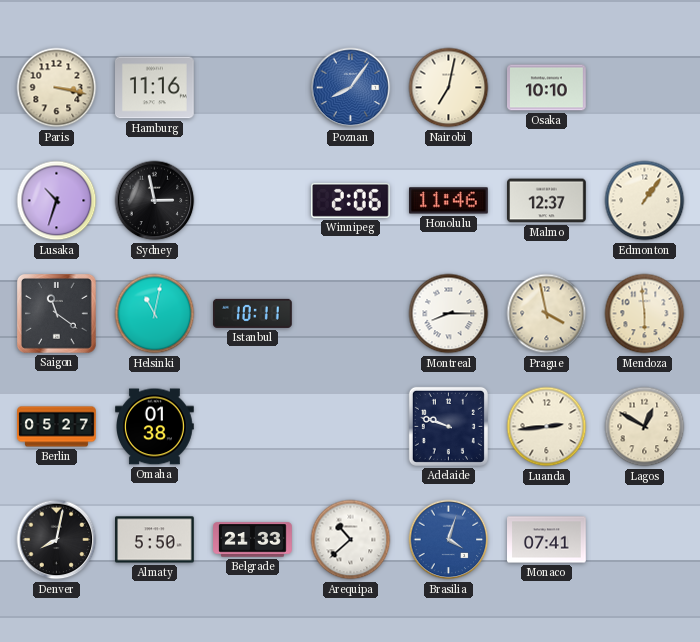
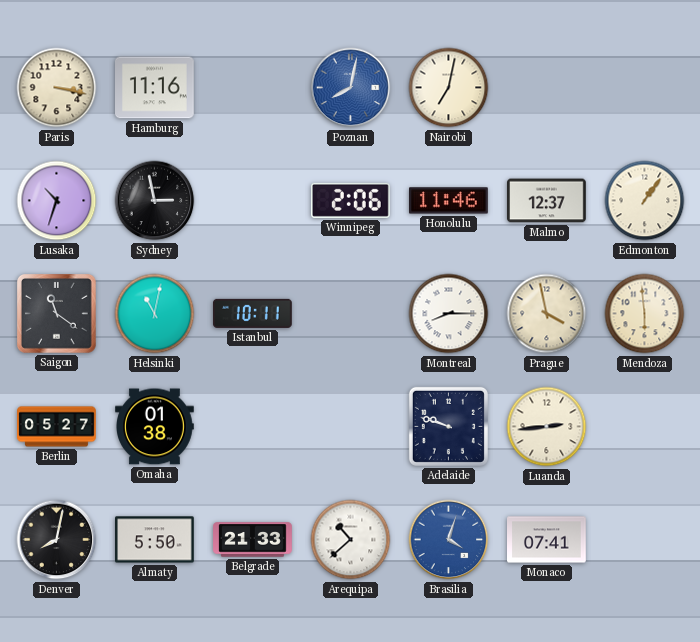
Poznan: 8:06 -> 8:02 (351, 88)
Osaka: 10:10 -> none (547, 88)
Lagos: 12:50 -> none (645, 427)
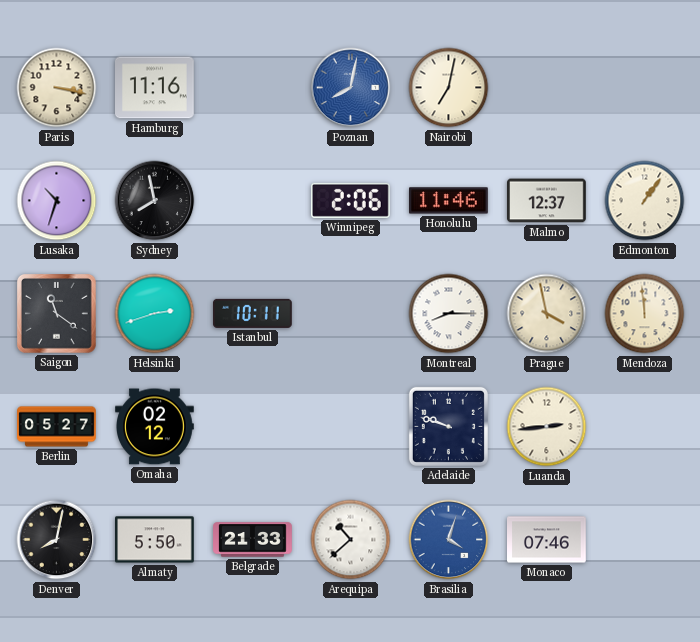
Sydney: 2:58 -> 7:58 (155, 201)
Helsinki: 11:02 -> 2:42 (155, 314)
Mendoza: 5:59 -> 11:59 (645, 314)
Omaha: 01:38 -> 02:12 (155, 427)
Monaco: 07:41 -> 07:46 (547, 540)
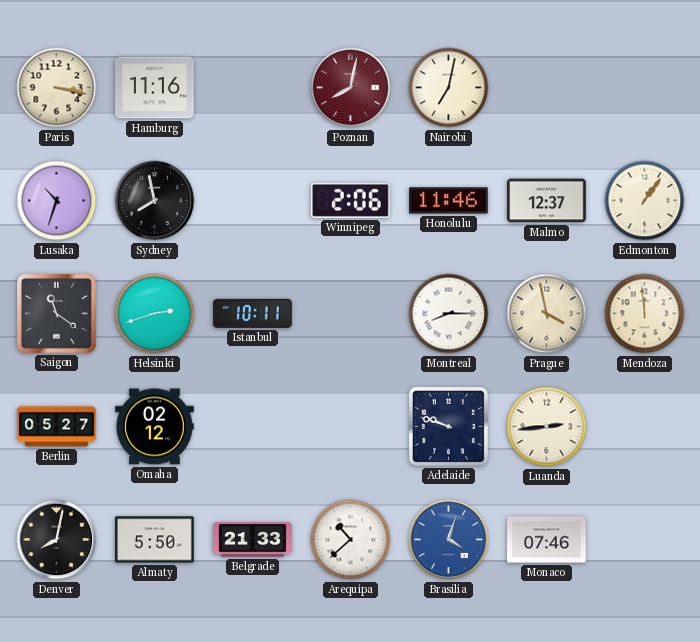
Poznan dial: blue -> burgundy (351, 88)
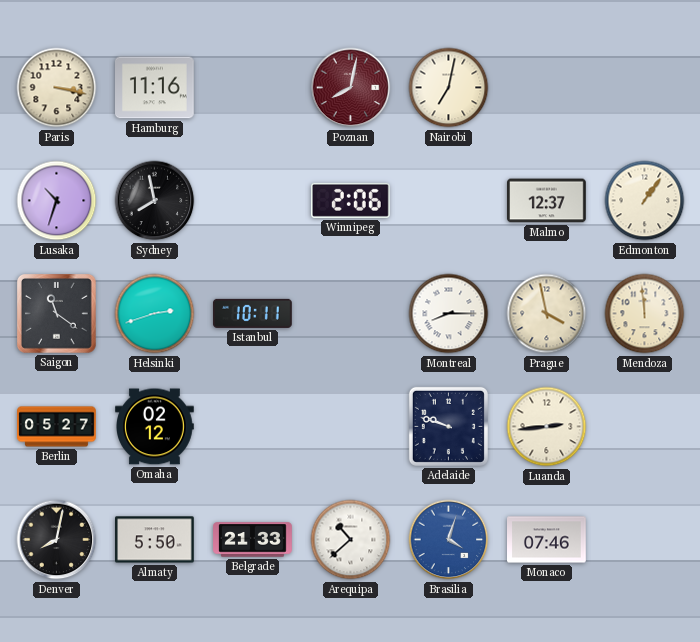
Honolulu: 11:46 -> none (449, 201)
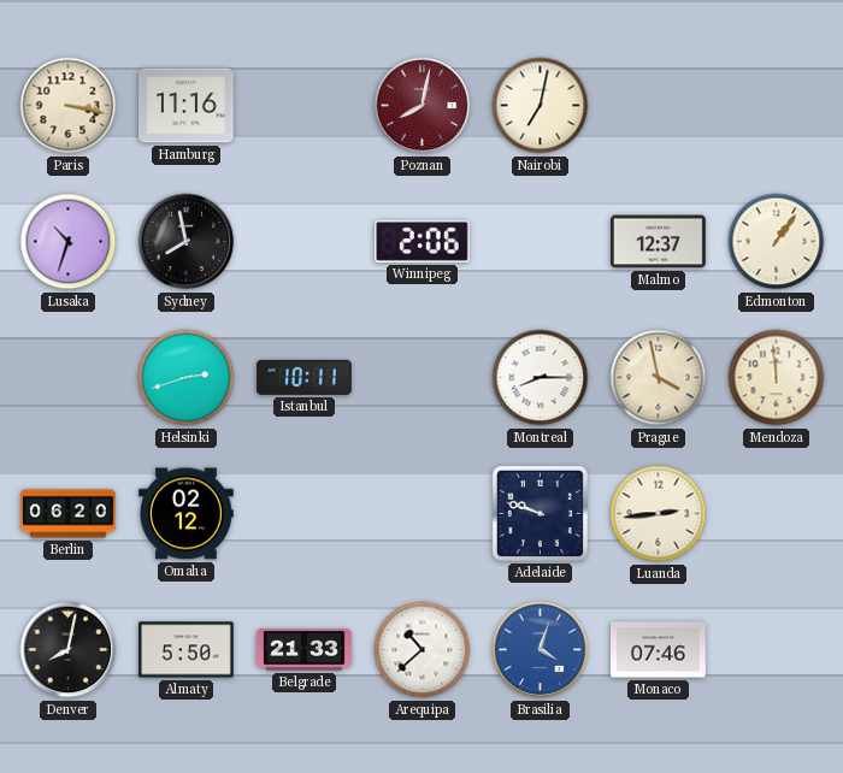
Saigon: 11:21 -> none (57, 314)
Berlin: 05:27 -> 06:20 (69, 514)
